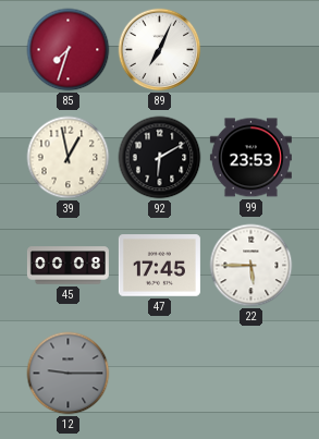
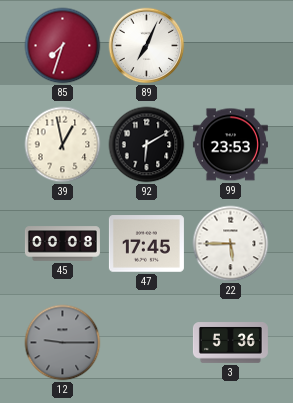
3: none -> 5:36 (230, 343)
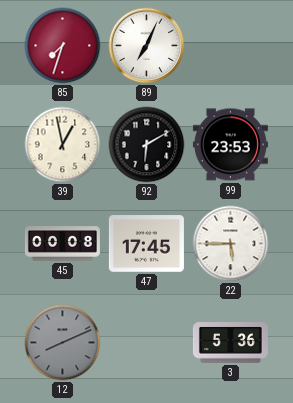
12: 9:15 -> 8:11 (63, 343)
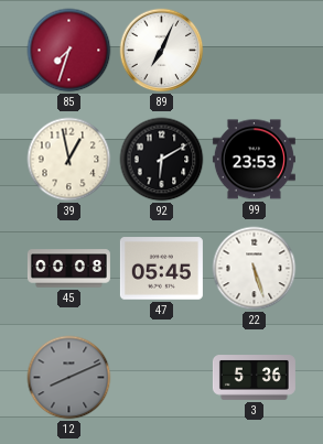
47: 17:45 -> 05:45 (161, 269)
22: 5:45 -> 5:27 (255, 269)
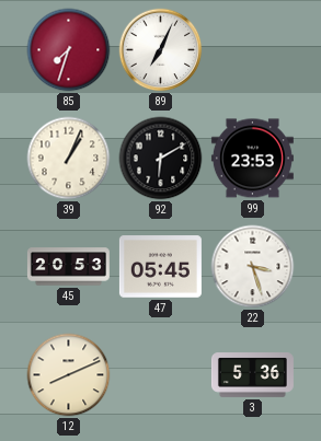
39: 12:58 -> 1:04 (69, 159)
45: 00:08 -> 20:53 (68, 267)
22: 5:27 -> 3:27 (253, 267)
12 dial: grey -> cream (69, 375)
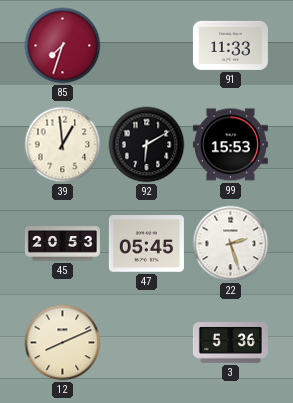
89: 7:04 -> none (161, 50)
91: none -> 11:33 (230, 45)
39: 1:04 -> 12:59 (63, 145)
99: 23:53 -> 15:53 (230, 145)
22: 3:27 -> 2:27 (231, 244)
